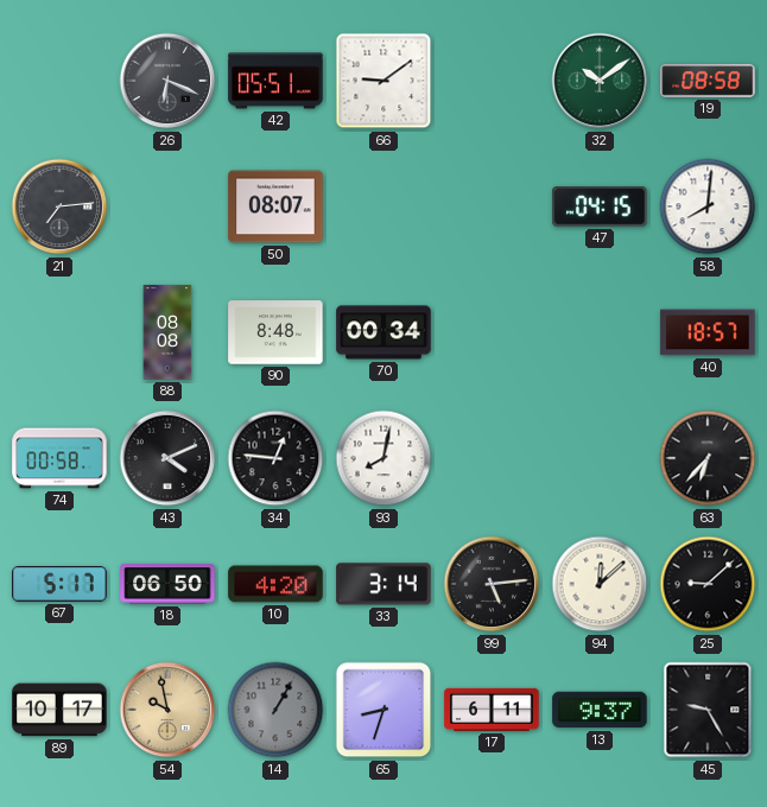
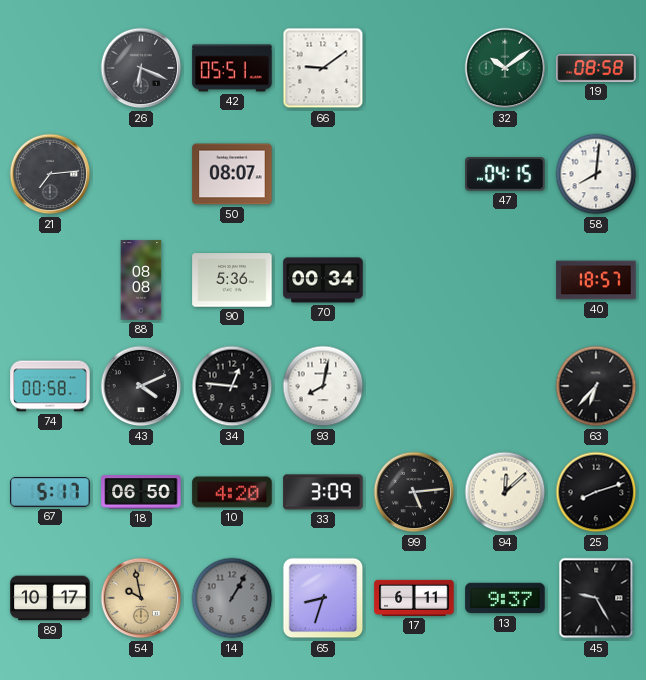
90: 8:48 -> 5:36 (232, 280)
33: 3:14 -> 3:09 (323, 492)
25: 9:08 -> 8:12 (596, 492)
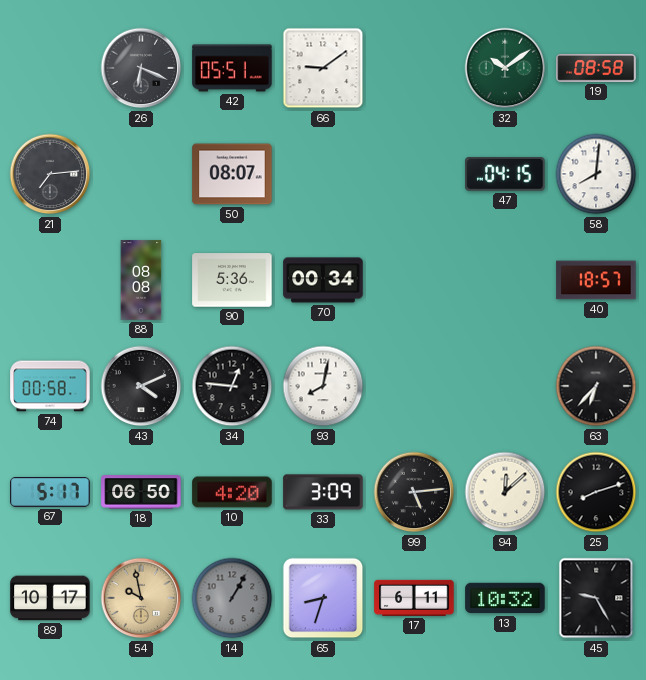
13: 9:37 -> 10:32 (505, 598)
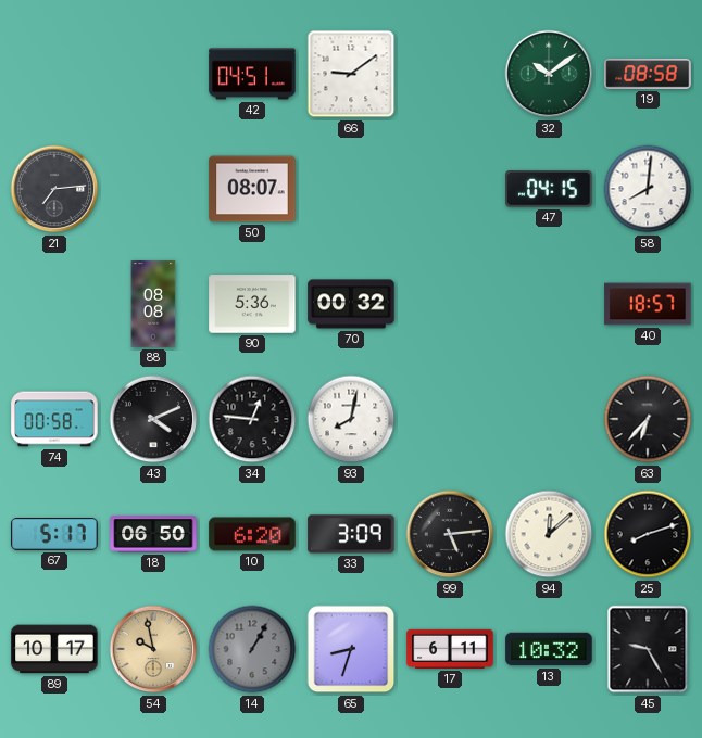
26: 6:19 -> none (141, 68)
42: 05:51 -> 04:51 (252, 74)
70: 00:34 -> 00:32 (351, 304)
10: 4:20 -> 6:20 (252, 534)
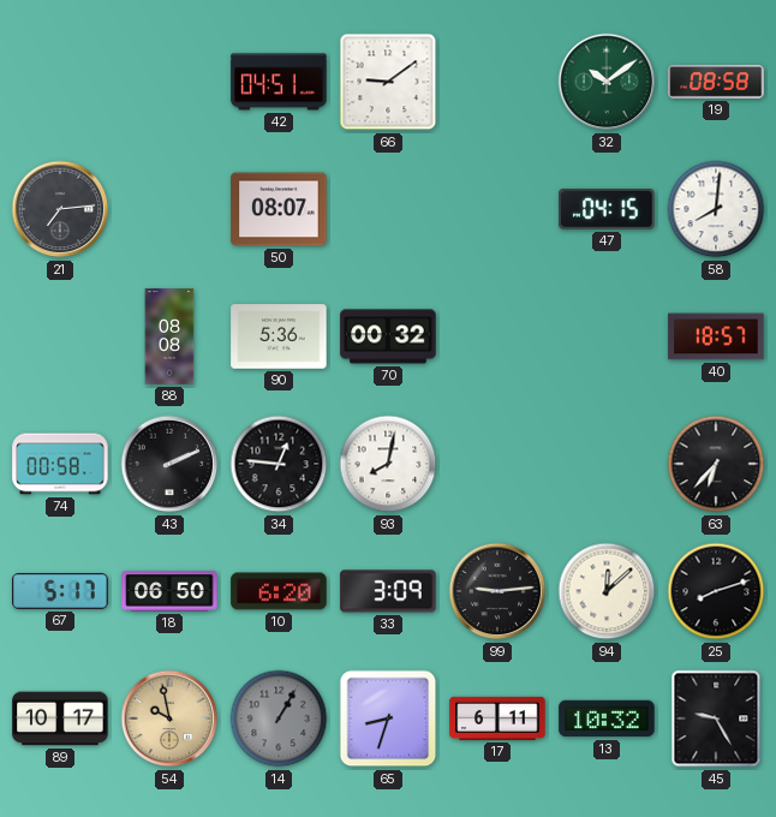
43: 4:11 -> 2:11 (169, 464)
99: 5:14 -> 9:14 (497, 591)
